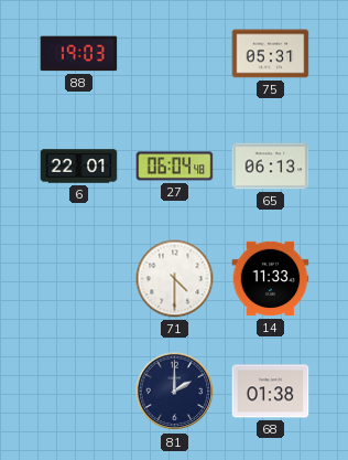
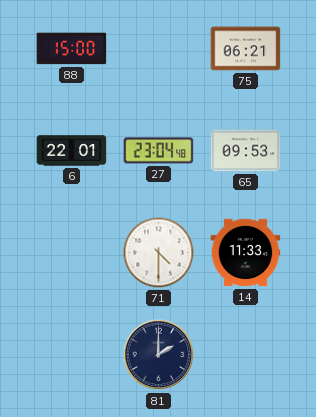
88: 19:03 -> 15:00 (72, 49)
75: 05:31 -> 06:21 (246, 49)
27: 06:04 -> 23:04 (159, 151)
65: 06:13 -> 09:53 (246, 151)
68: 01:38 -> none (271, 392)
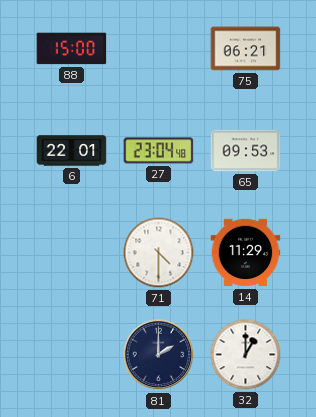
14: 11:33 -> 11:29 (246, 253)
32: none -> 1:00 (246, 355)
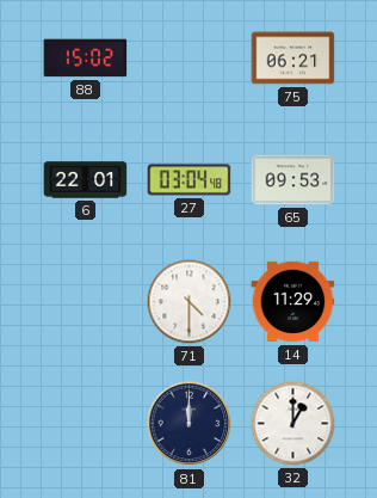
88: 15:00 -> 15:02 (86, 59)
27: 23:04 -> 03:04 (190, 180)
81: 2:00 -> 12:00 (190, 424)
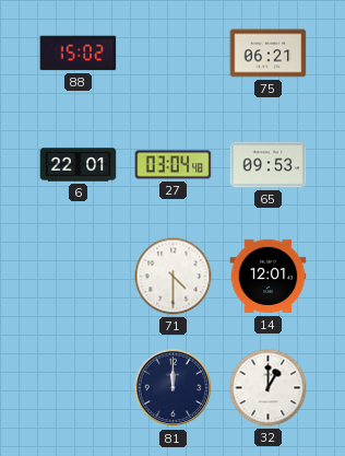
14: 11:29 -> 12:01 (269, 277)
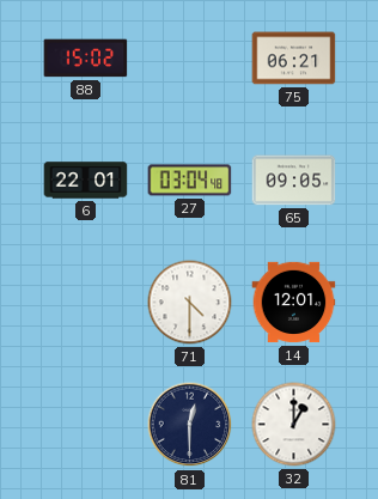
65: 09:53 -> 09:05 (294, 181)
81: 12:00 -> 12:30 (190, 425)
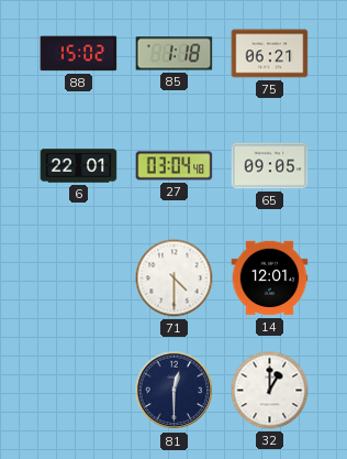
85: none -> 1:18 (175, 54)
